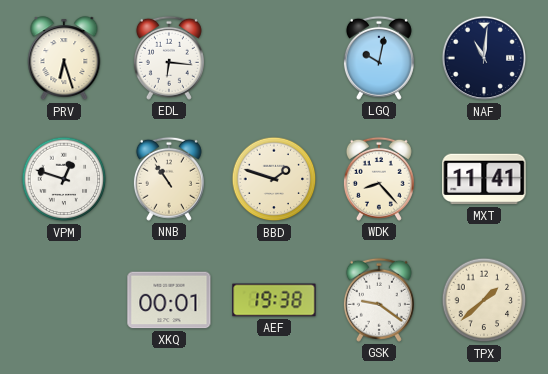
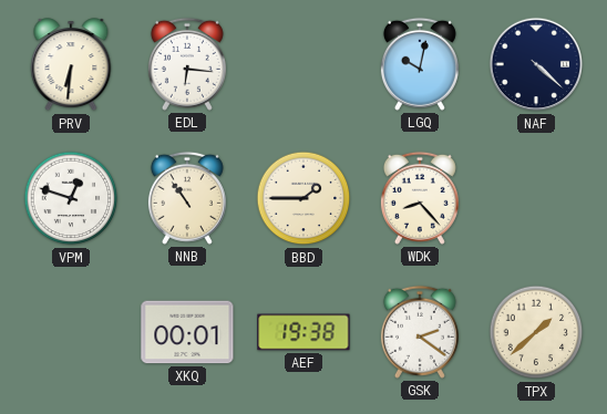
PRV: 6:27 -> 6:31 (71, 65)
NAF: 11:01 -> 4:22 (536, 64)
BBD: 1:48 -> 1:45 (303, 198)
MXT: 11:41 -> none (484, 179)
GSK: 9:21 -> 2:21 (420, 332)
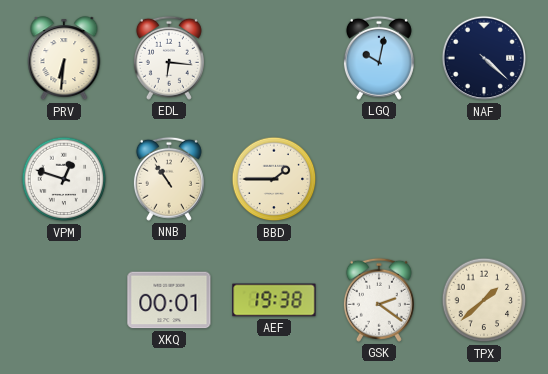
WDK: 8:23 -> none (420, 198)
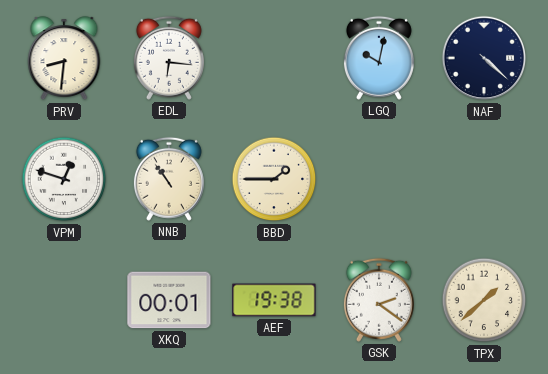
PRV: 6:31 -> 8:31 (64, 59)
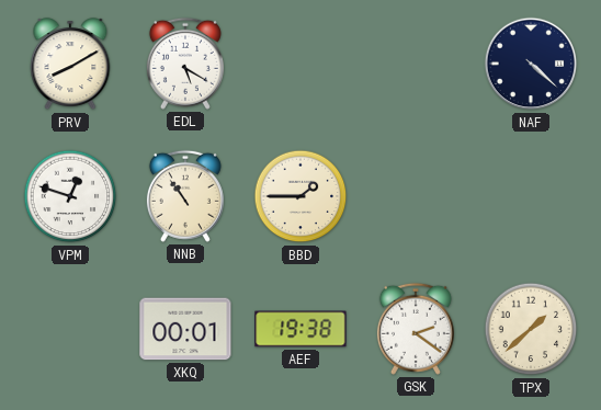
PRV: 8:31 -> 8:10 (70, 65)
EDL: 6:16 -> 5:20 (185, 64)
LGQ: 10:02 -> none (379, 58)
